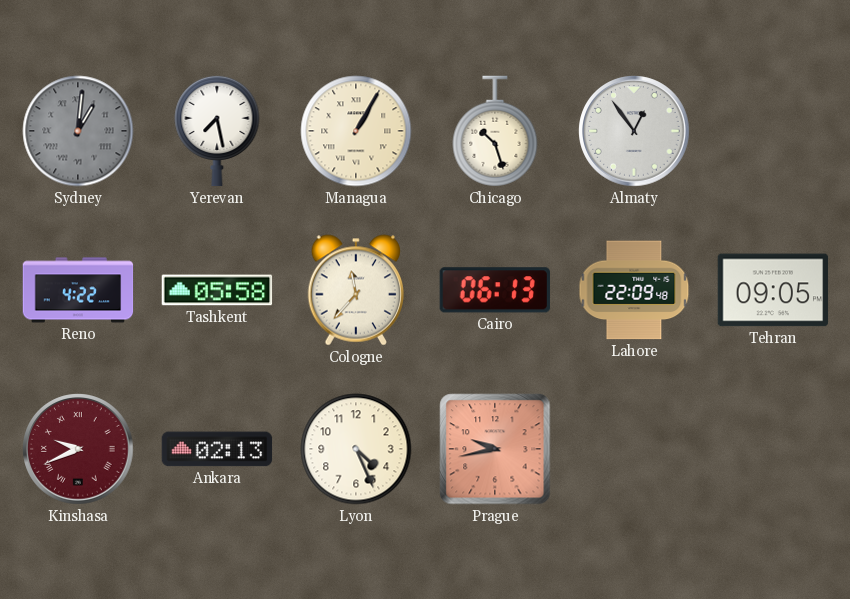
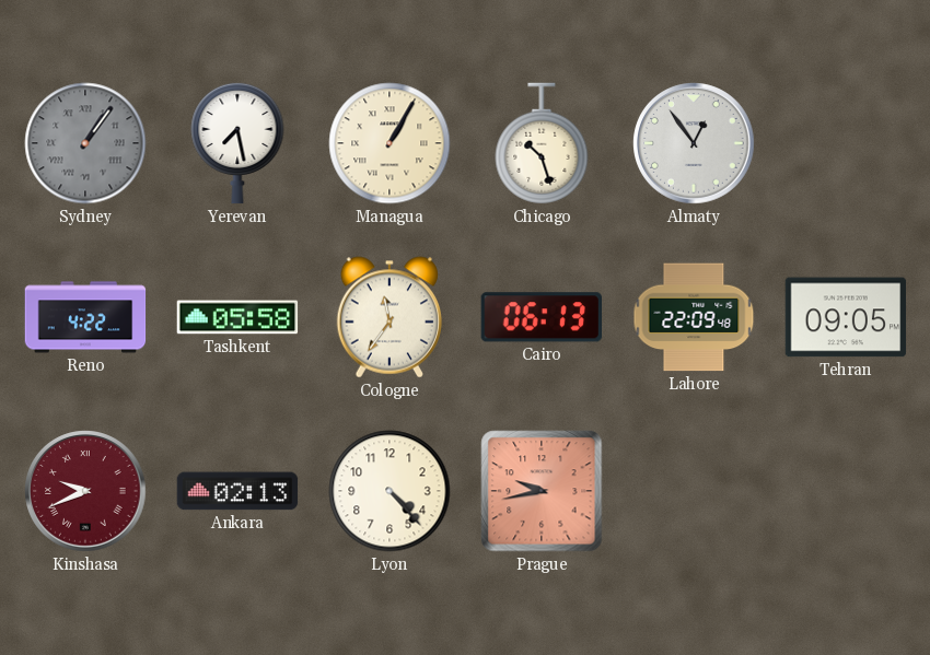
Sydney: 1:01 -> 1:06 (85, 143)
Cologne: 11:37 -> 11:36 (390, 317)
Lyon: 4:26 -> 4:23 (390, 491)
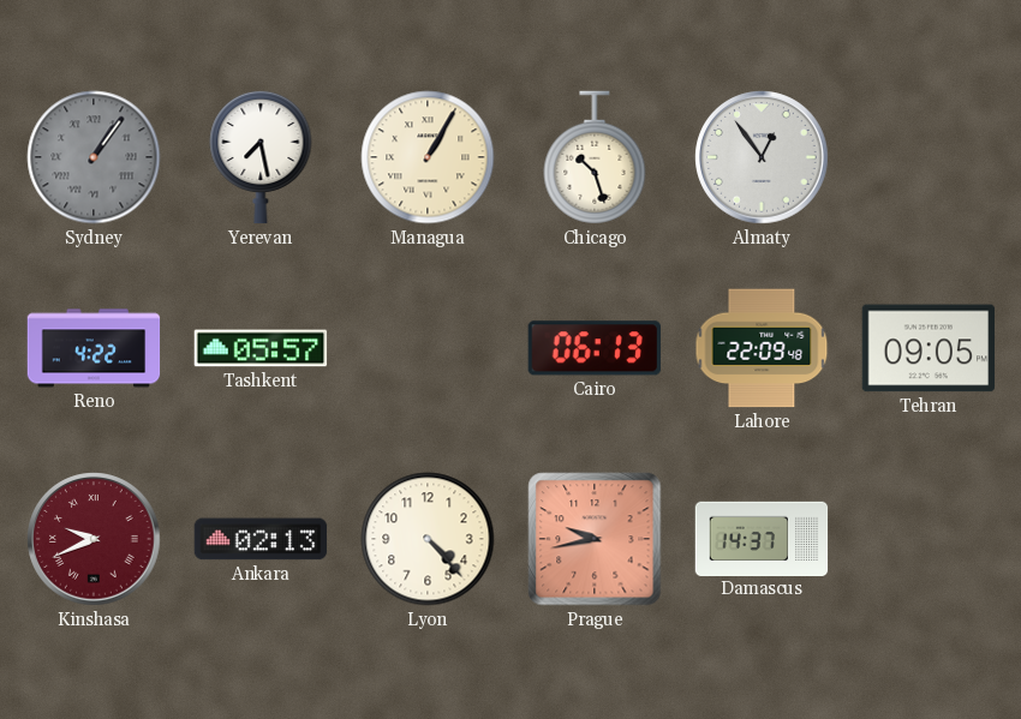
Tashkent: 05:58 -> 05:57 (261, 348)
Cologne: 11:36 -> none (390, 317)
Damascus: none -> 14:37 (762, 538)
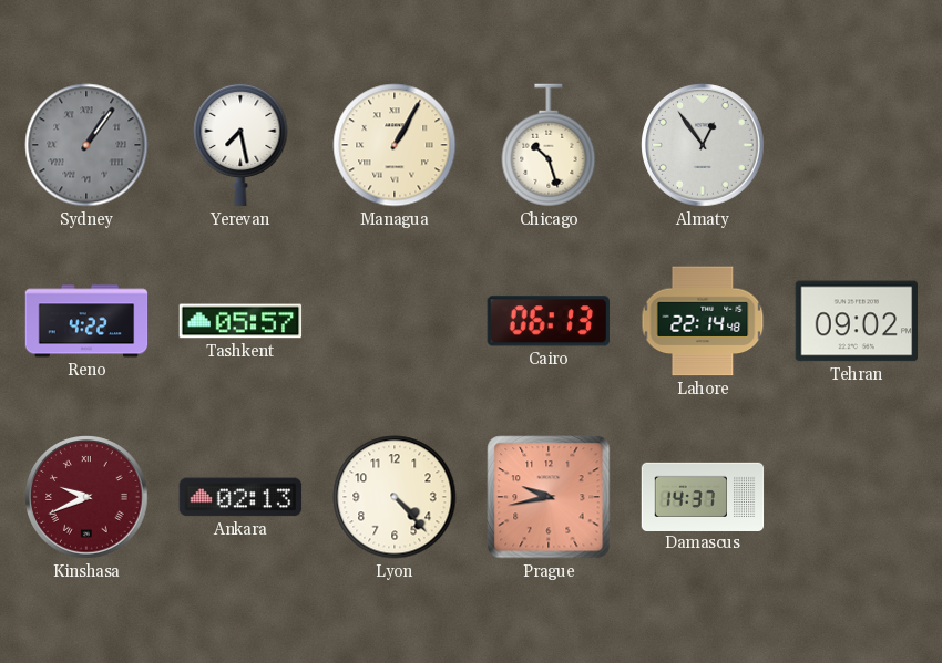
Lahore: 22:09 -> 22:14 (703, 321)
Tehran: 09:05 -> 09:02 (857, 321)
